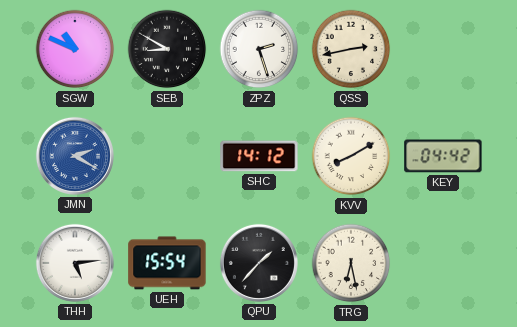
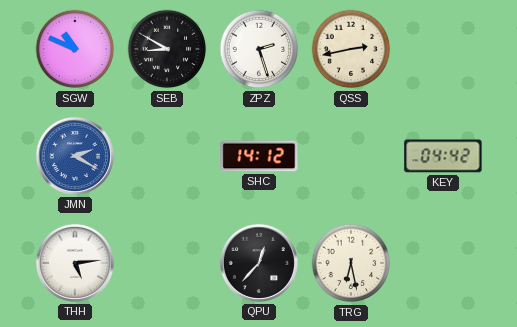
KVV: 8:10 -> none (351, 156)
UEH: 15:54 -> none (167, 263)
QPU: 1:37 -> 12:37 (259, 263)
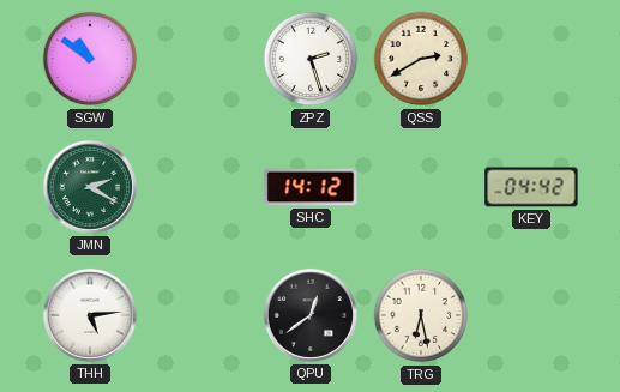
SGW: 10:49 -> 10:51 (90, 59)
SEB: 8:50 -> none (167, 49)
QSS: 2:43 -> 2:40 (421, 59)
JMN dial: blue -> green (90, 187)
QPU: 12:37 -> 12:39 (311, 315)
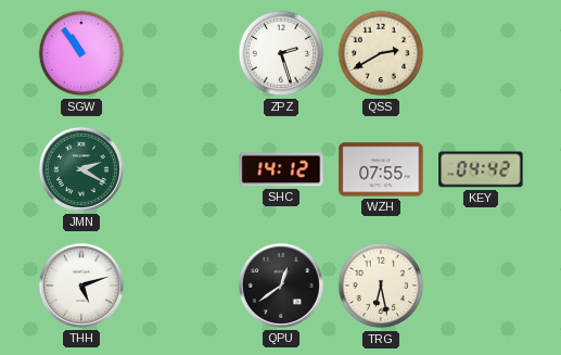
SGW: 10:51 -> 10:54 (81, 53)
WZH: none -> 07:55 (381, 169)
THH: 5:14 -> 5:12 (81, 286)
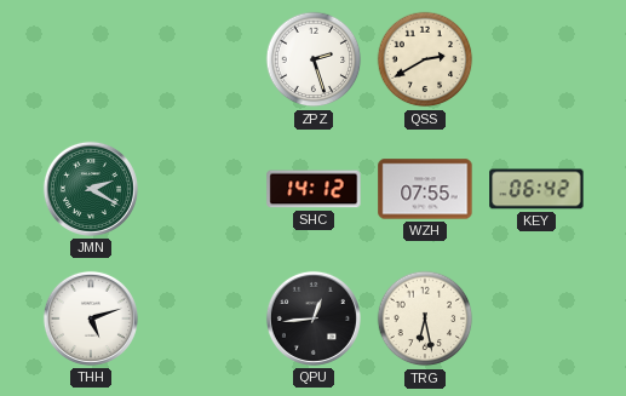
SGW: 10:54 -> none (81, 53)
KEY: 04:42 -> 06:42 (536, 189)
QPU: 12:39 -> 12:44 (314, 318)
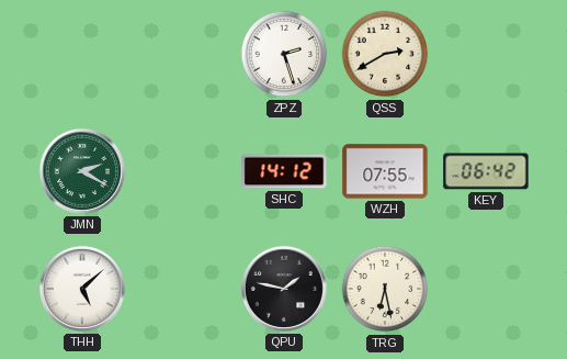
THH: 5:12 -> 5:08 (82, 289)
QPU: 12:44 -> 1:47 (284, 289)
